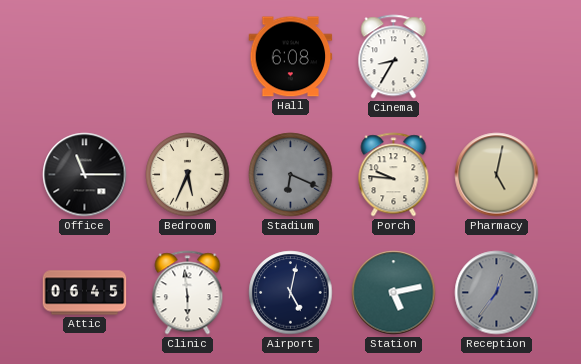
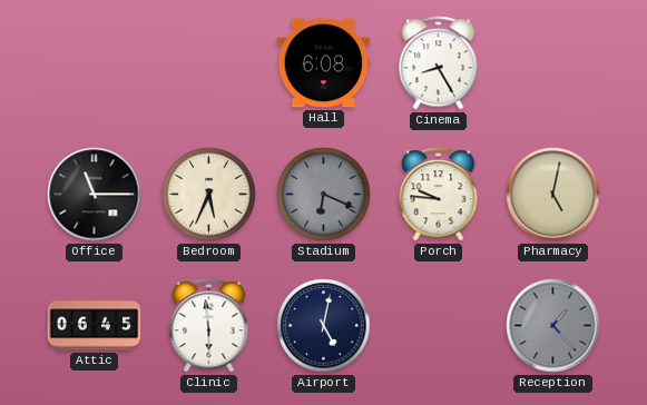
Cinema: 8:35 -> 8:25 (439, 63)
Station: 5:13 -> none (394, 293)
Reception: 12:36 -> 1:23 (553, 326)
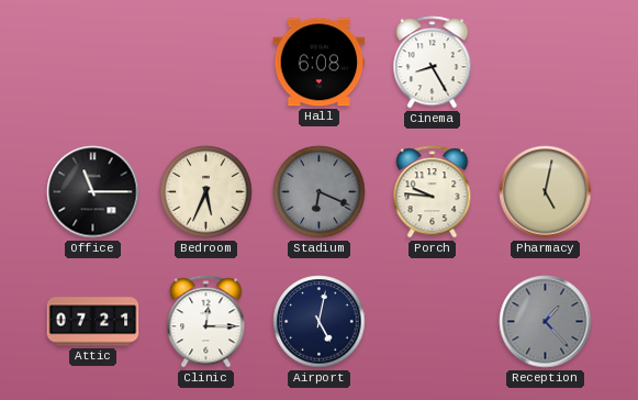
Attic: 06:45 -> 07:21 (93, 322)
Clinic: 5:59 -> 12:15 (206, 322)
